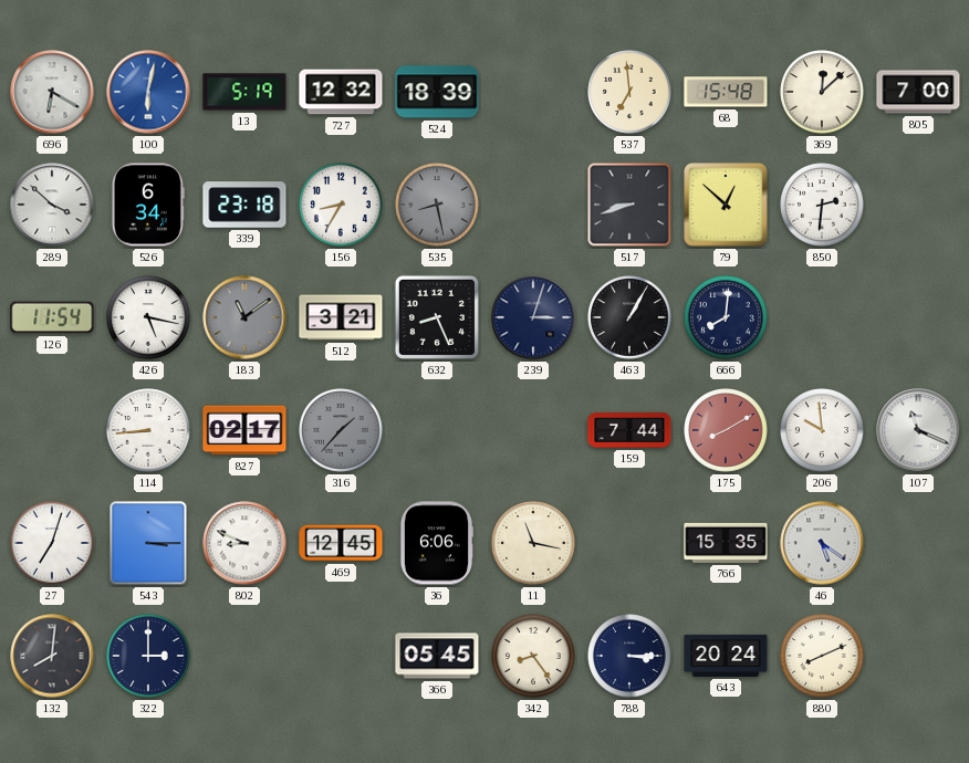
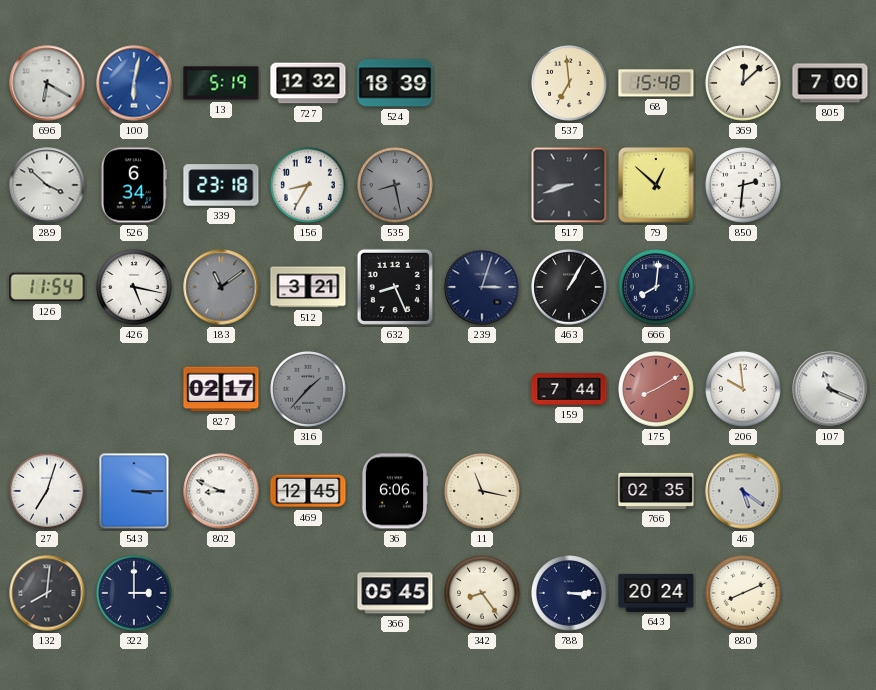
114: 8:44 -> none (148, 430)
766: 15:35 -> 02:35 (656, 491)
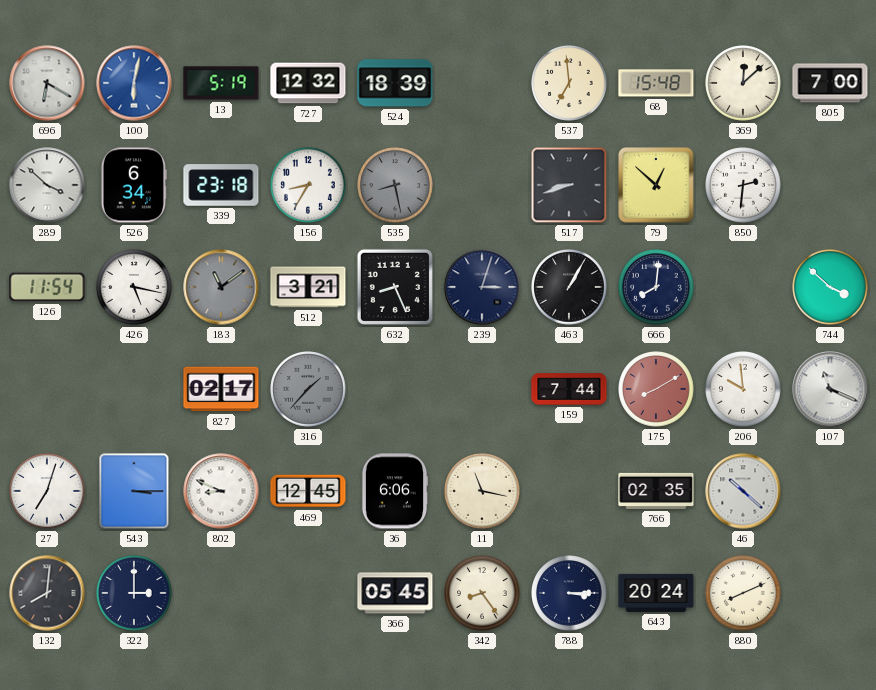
744: none -> 3:52 (830, 287)
46: 5:21 -> 10:22 (743, 491)
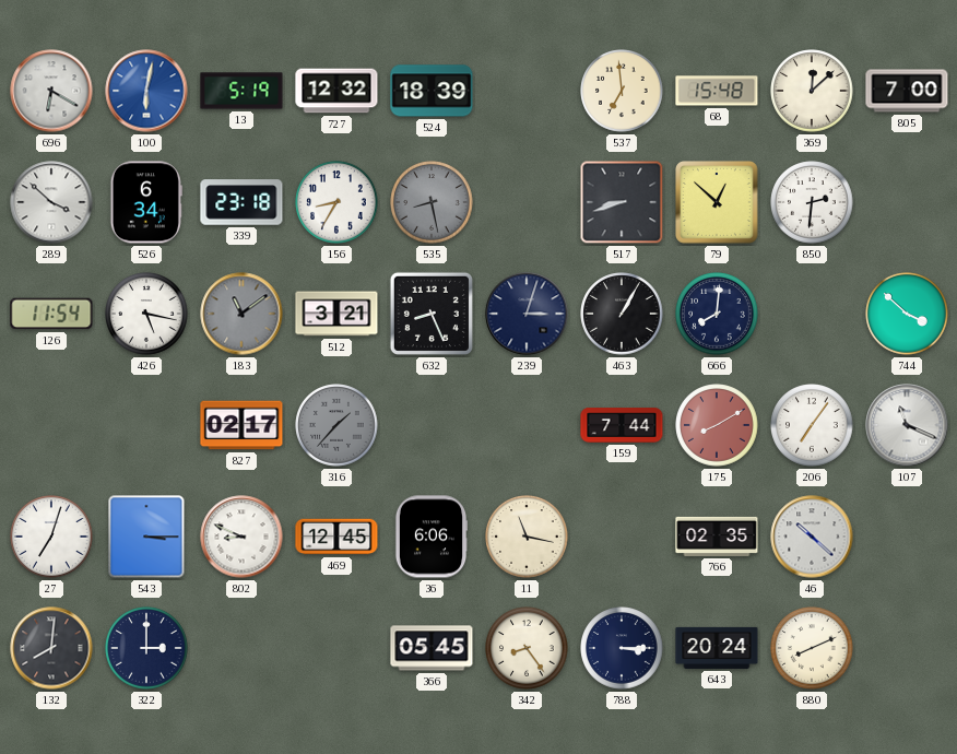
206: 9:59 -> 7:06 (812, 425)
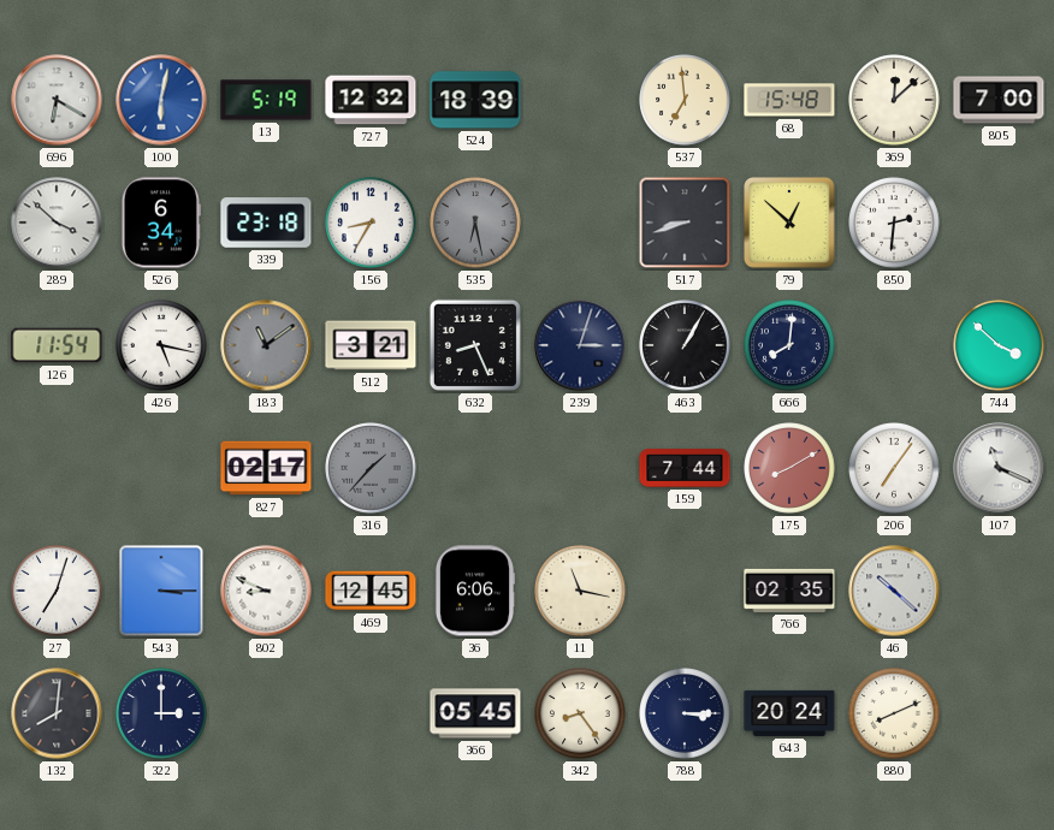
535: 8:28 -> 6:28 (475, 223)
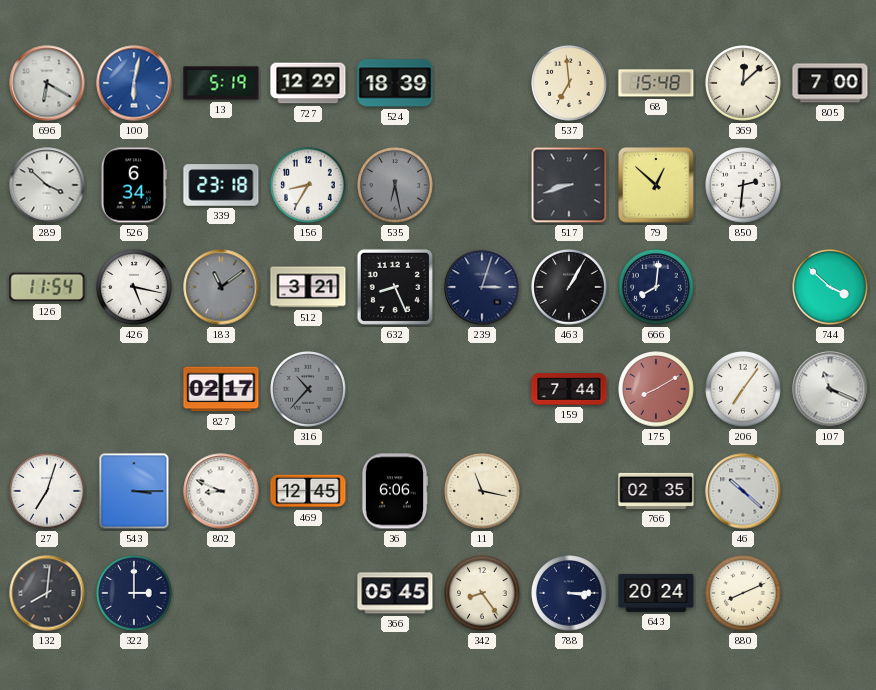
727: 12:32 -> 12:29 (308, 83)
316: 1:37 -> 10:37 (308, 389)
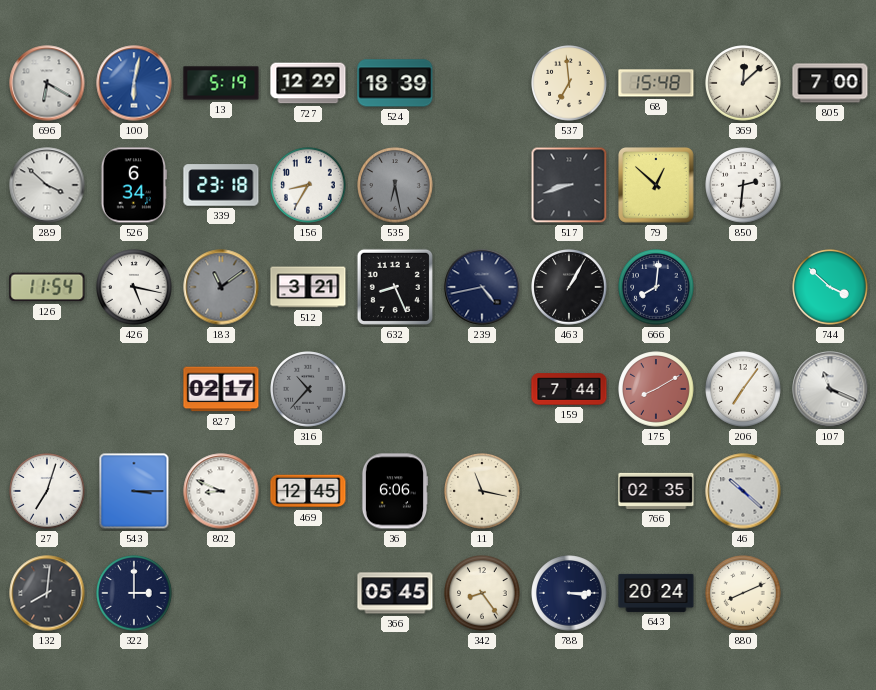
239: 3:03 -> 4:43 (482, 287)
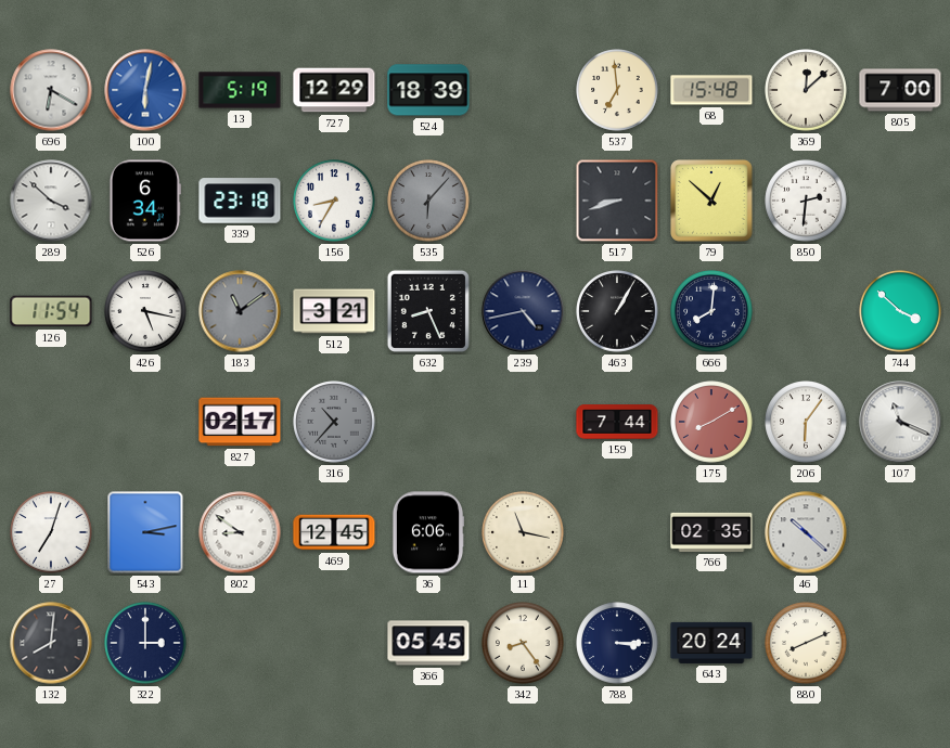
535: 6:28 -> 6:07 (428, 201)
206: 7:06 -> 6:06 (806, 422)
543: 3:15 -> 3:13 (145, 532)
802: 8:49 -> 8:51 (240, 532)
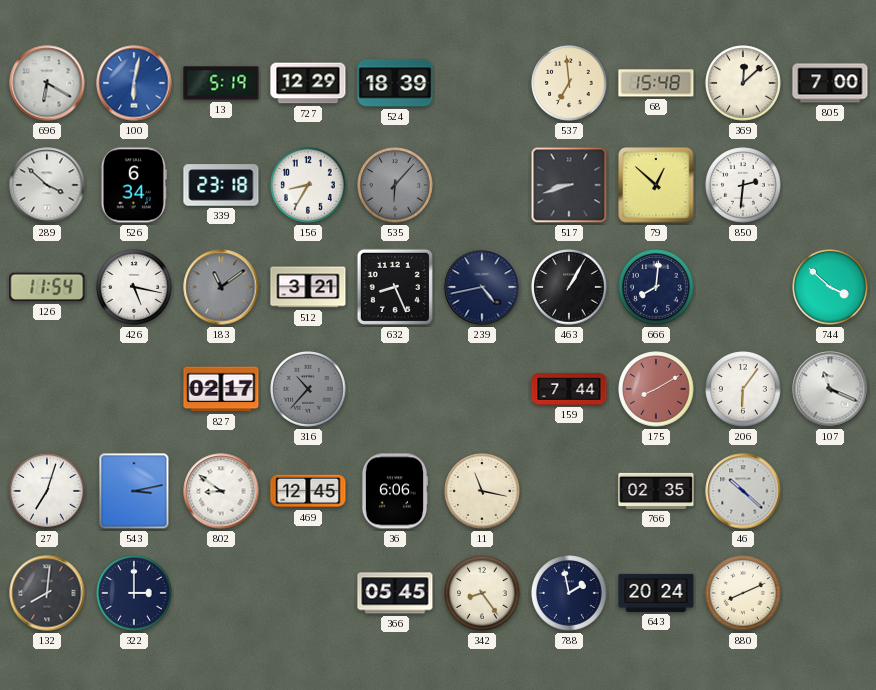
788: 3:15 -> 1:58 (569, 593)
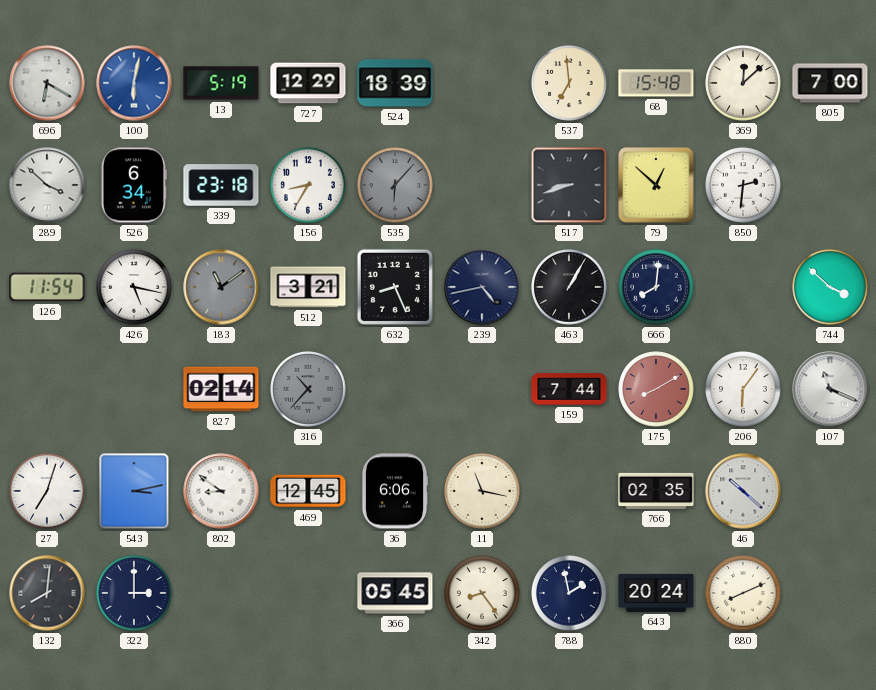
827: 02:17 -> 02:14 (221, 389)
